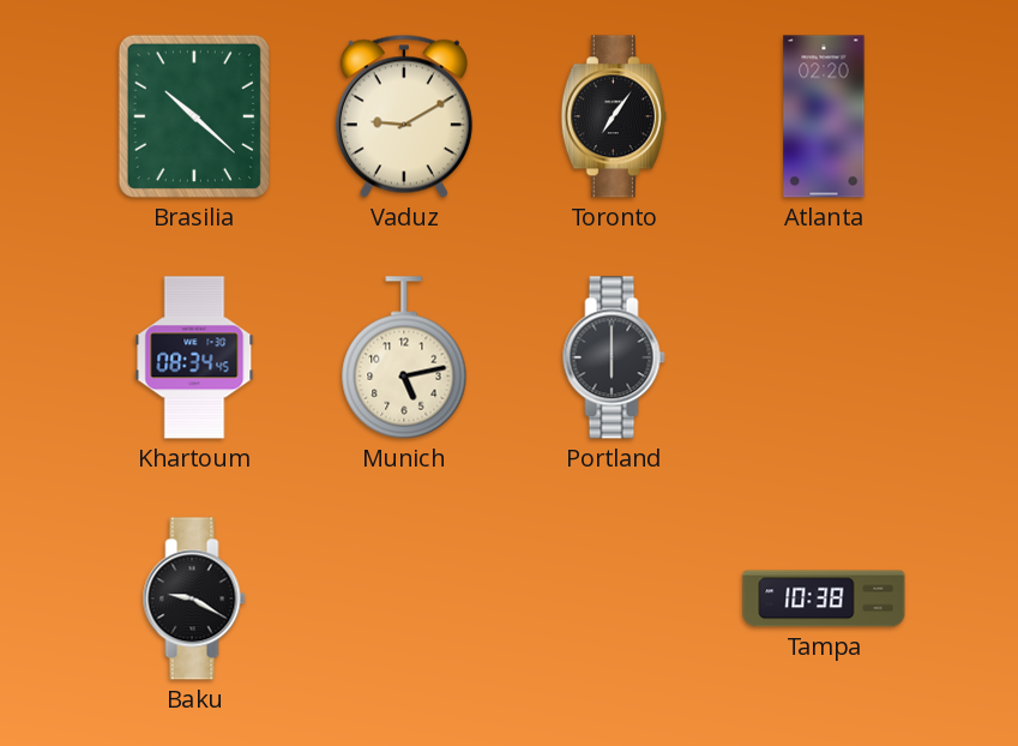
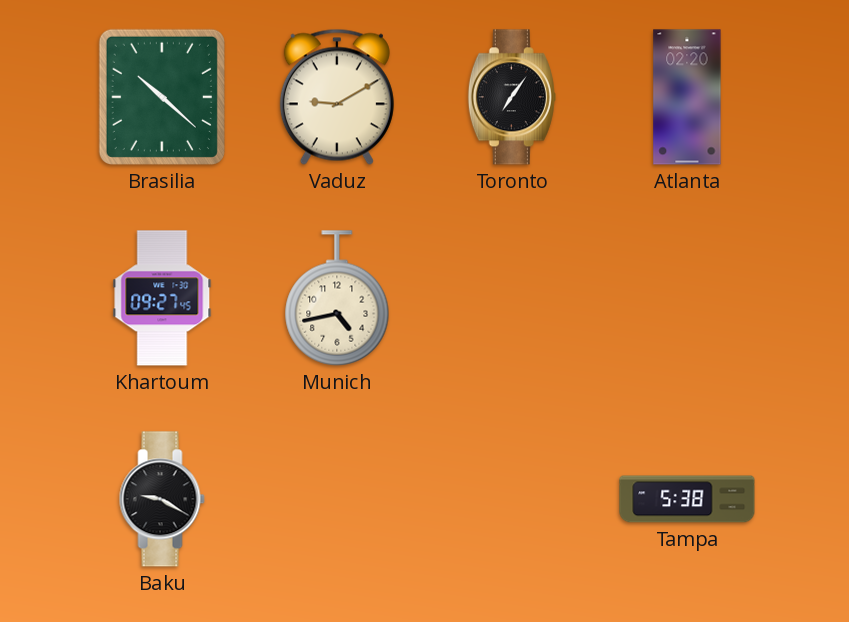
Khartoum: 08:34 -> 09:27 (162, 298)
Munich: 5:13 -> 4:43 (337, 298)
Portland: 6:00 -> none (614, 357)
Tampa: 10:38 -> 5:38 (687, 499)
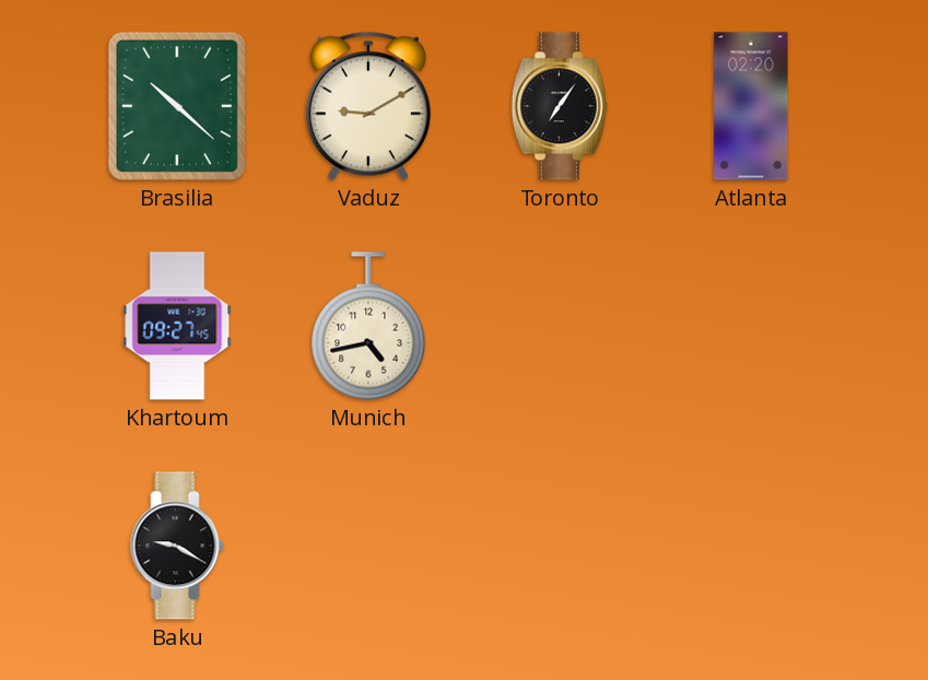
Tampa: 5:38 -> none (687, 499)
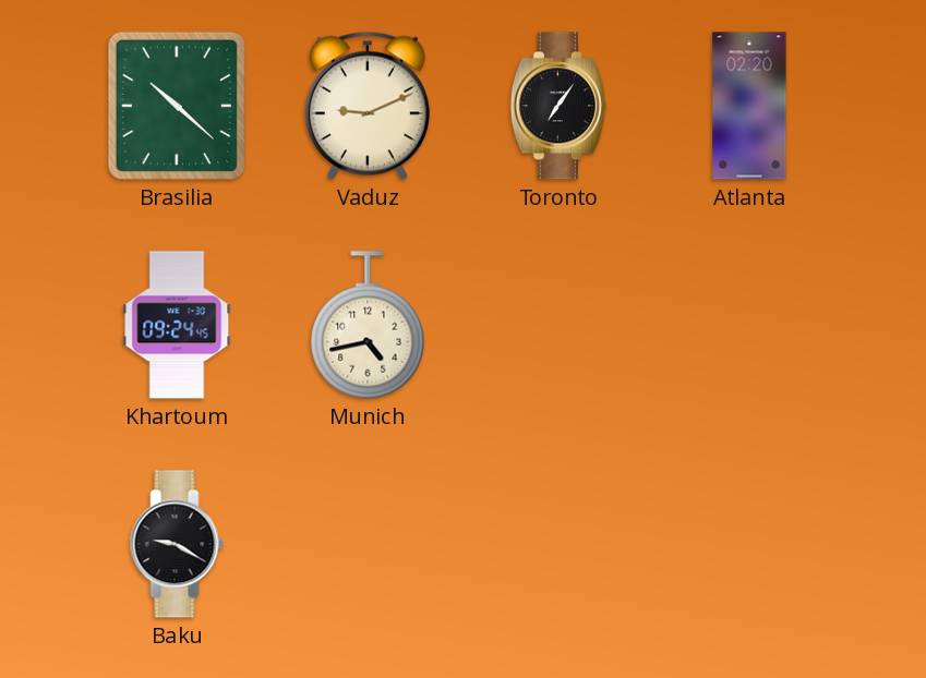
Vaduz: 9:10 -> 9:11 (368, 106)
Khartoum: 09:27 -> 09:24 (177, 325)
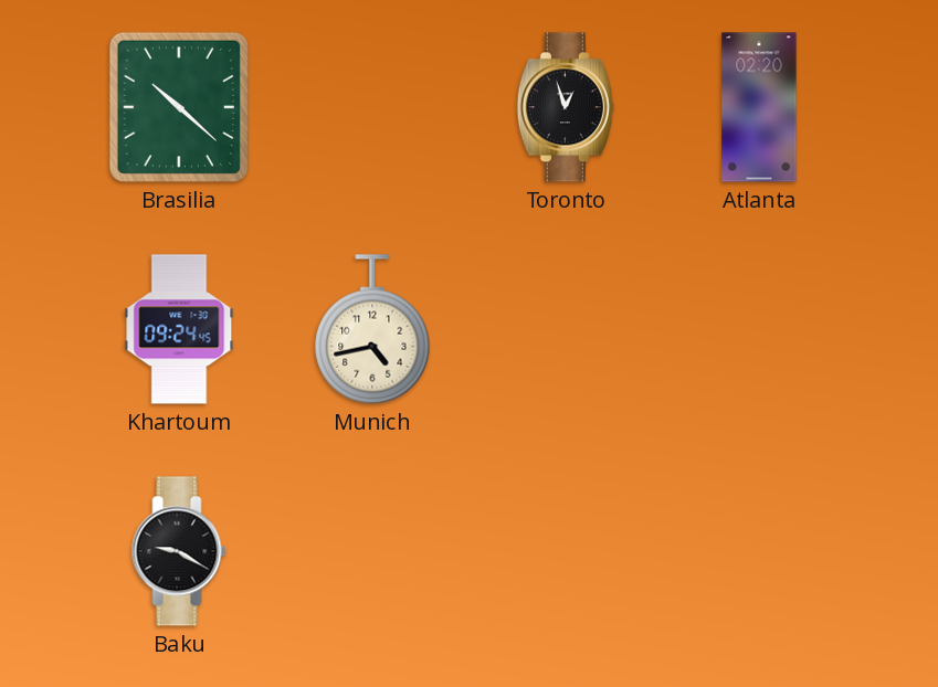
Vaduz: 9:11 -> none (368, 106)
Toronto: 7:06 -> 12:57 (566, 107)
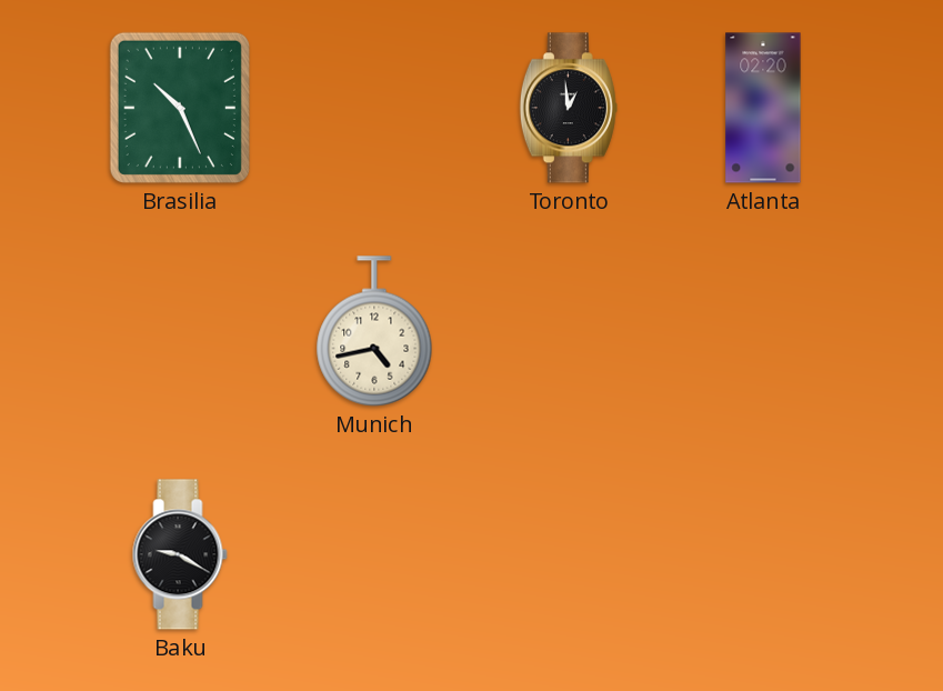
Brasilia: 10:22 -> 10:26 (180, 108)
Toronto: 12:57 -> 12:59 (569, 108)
Khartoum: 09:24 -> none (179, 329)
